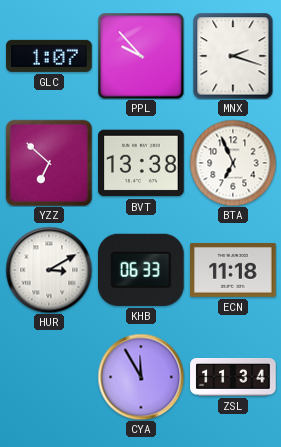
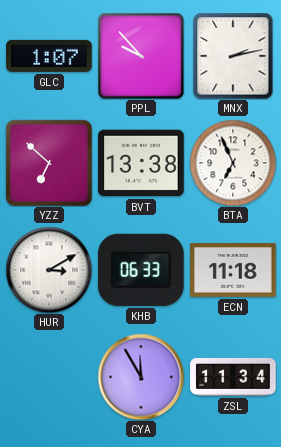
MNX: 2:18 -> 2:13 (233, 56)
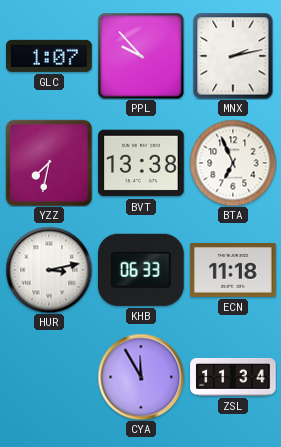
YZZ: 6:52 -> 7:32 (48, 162)
HUR: 3:10 -> 3:13 (49, 270)
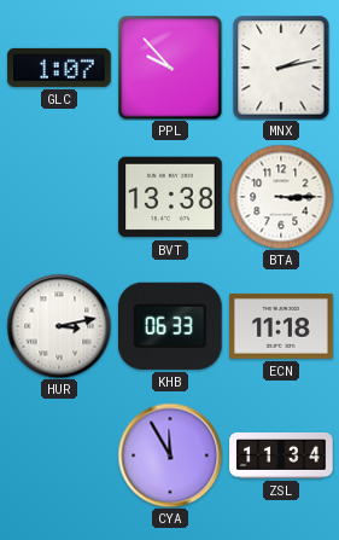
YZZ: 7:32 -> none (48, 162)
BTA: 6:56 -> 3:15 (281, 197)
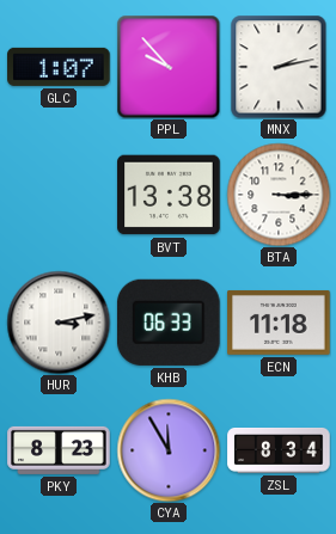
PKY: none -> 8:23 (59, 450)
ZSL: 11:34 -> 8:34 (279, 452)
